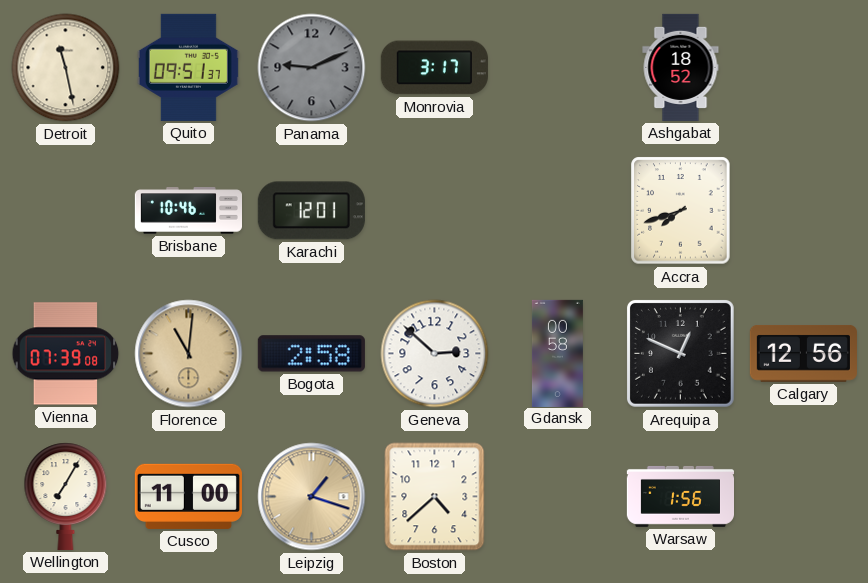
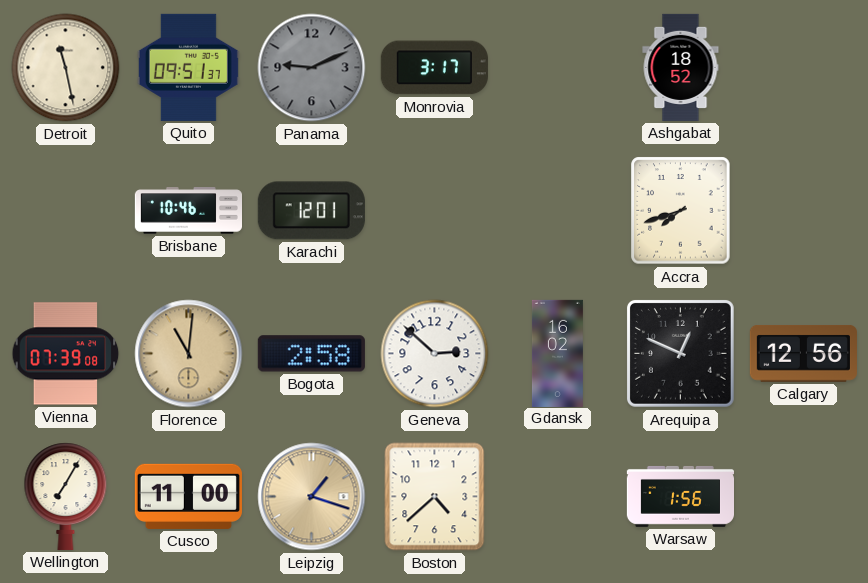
Gdansk: 00:58 -> 16:02 (557, 353)
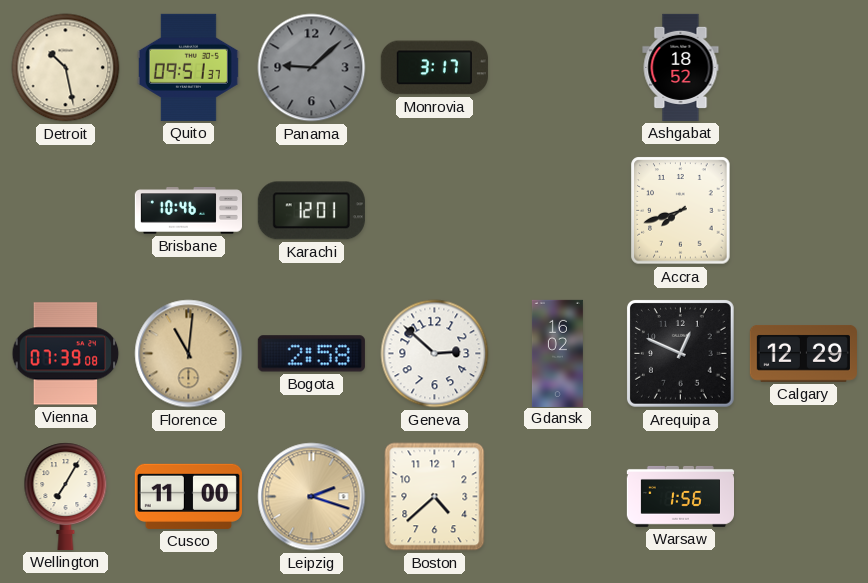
Detroit: 11:28 -> 10:28 (66, 68)
Panama: 9:11 -> 9:08 (312, 68)
Calgary: 12:56 -> 12:29 (803, 353)
Leipzig: 1:18 -> 2:18 (312, 497)
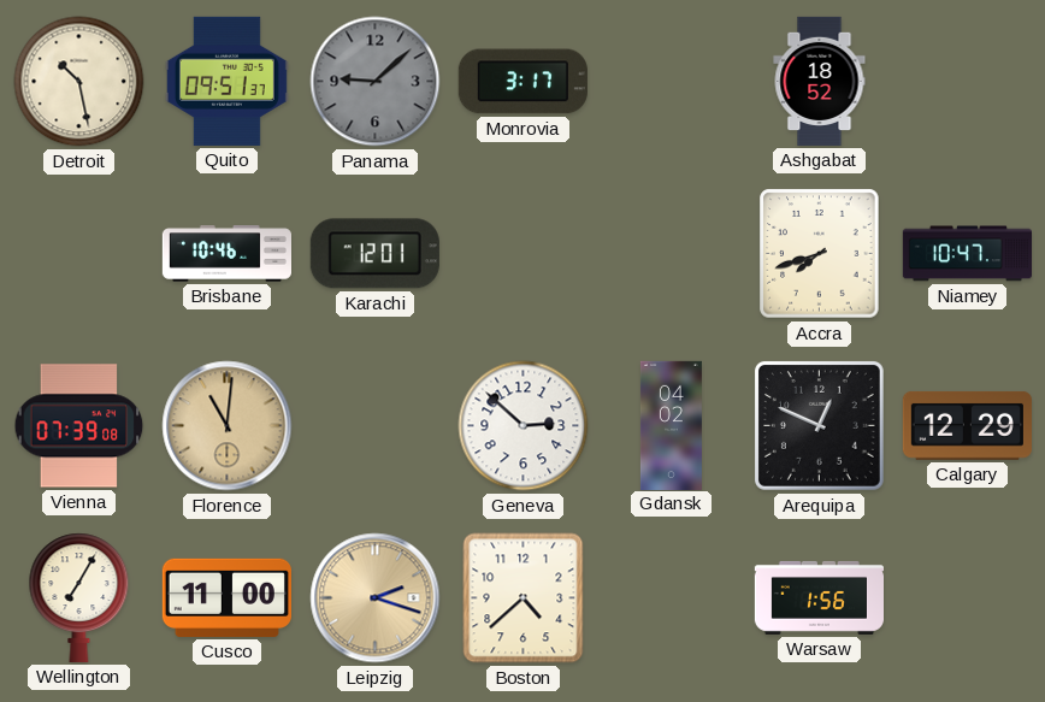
Niamey: none -> 10:47 (967, 254)
Bogota: 2:58 -> none (311, 354)
Gdansk: 16:02 -> 04:02 (671, 425)
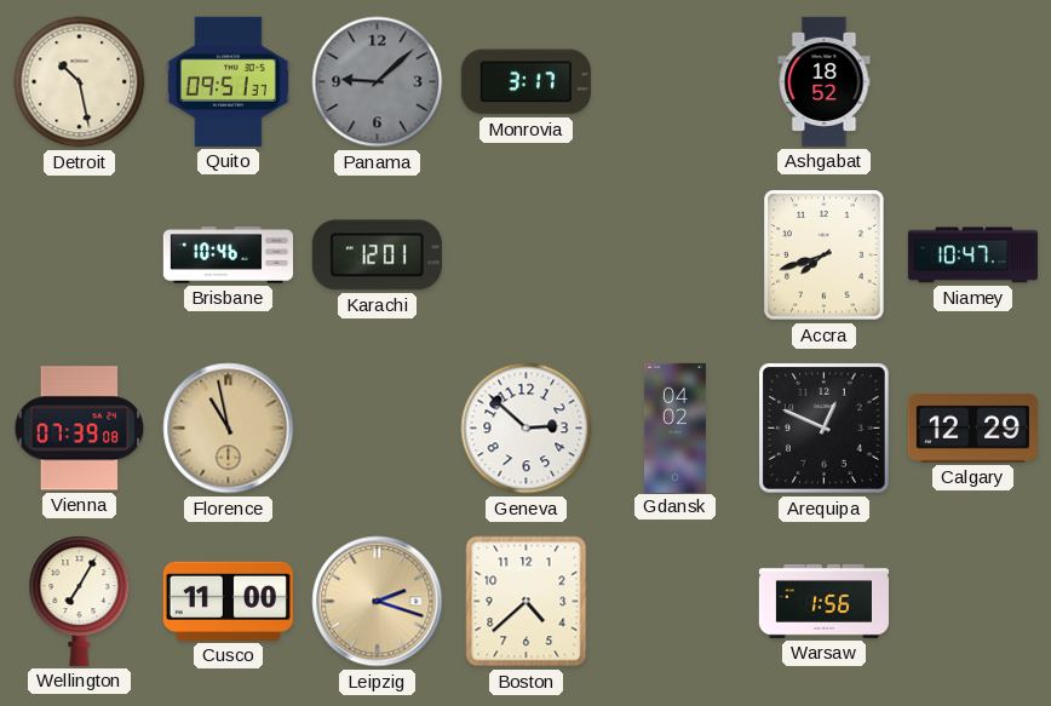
Florence: 11:01 -> 10:58 (229, 429)
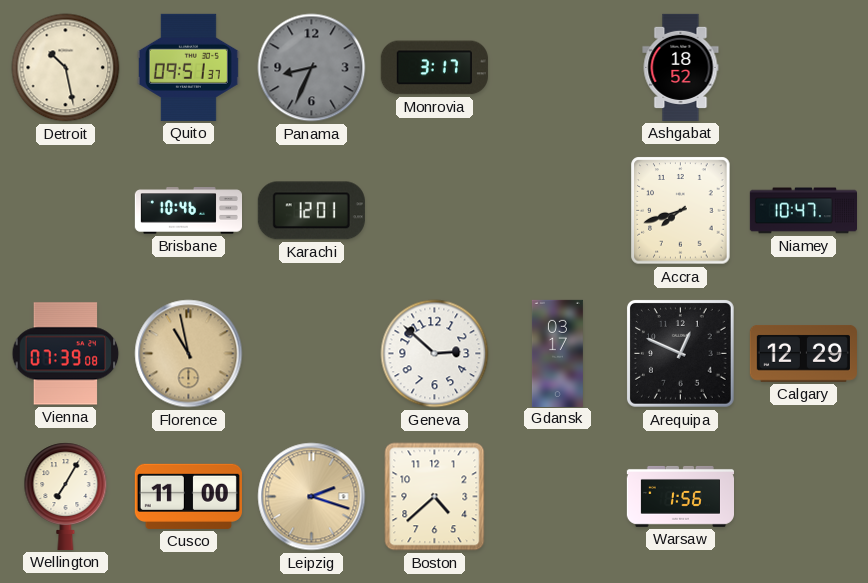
Panama: 9:08 -> 8:34 (312, 68)
Gdansk: 04:02 -> 03:17 (557, 353)
